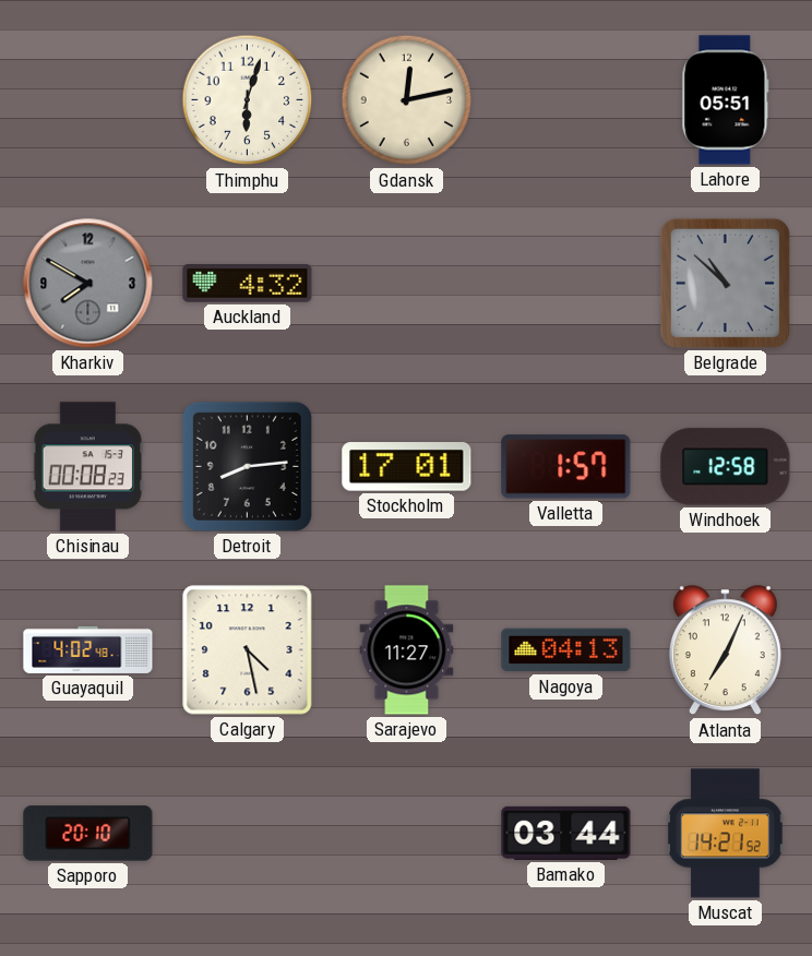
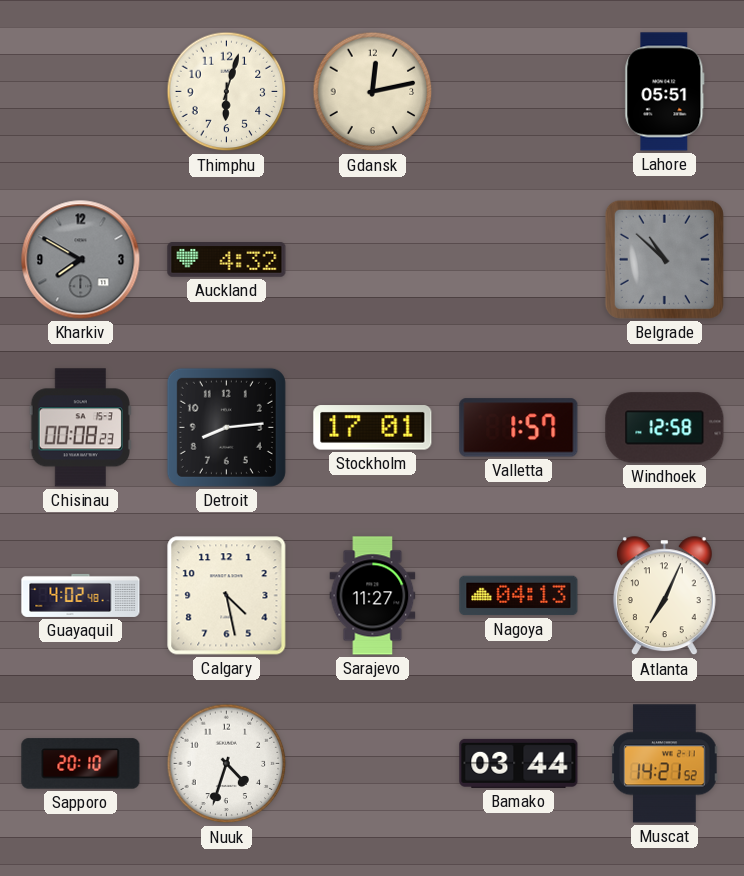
Nuuk: none -> 4:33 (227, 764)
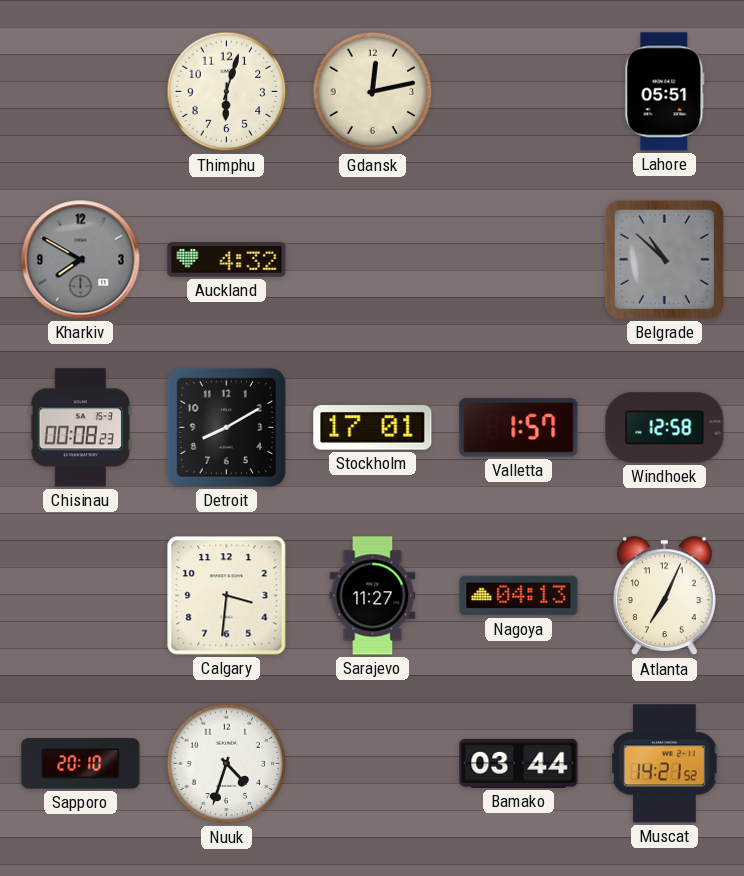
Detroit: 8:14 -> 8:10 (226, 427)
Guayaquil: 4:02 -> none (81, 595)
Calgary: 4:28 -> 3:31 (227, 596)
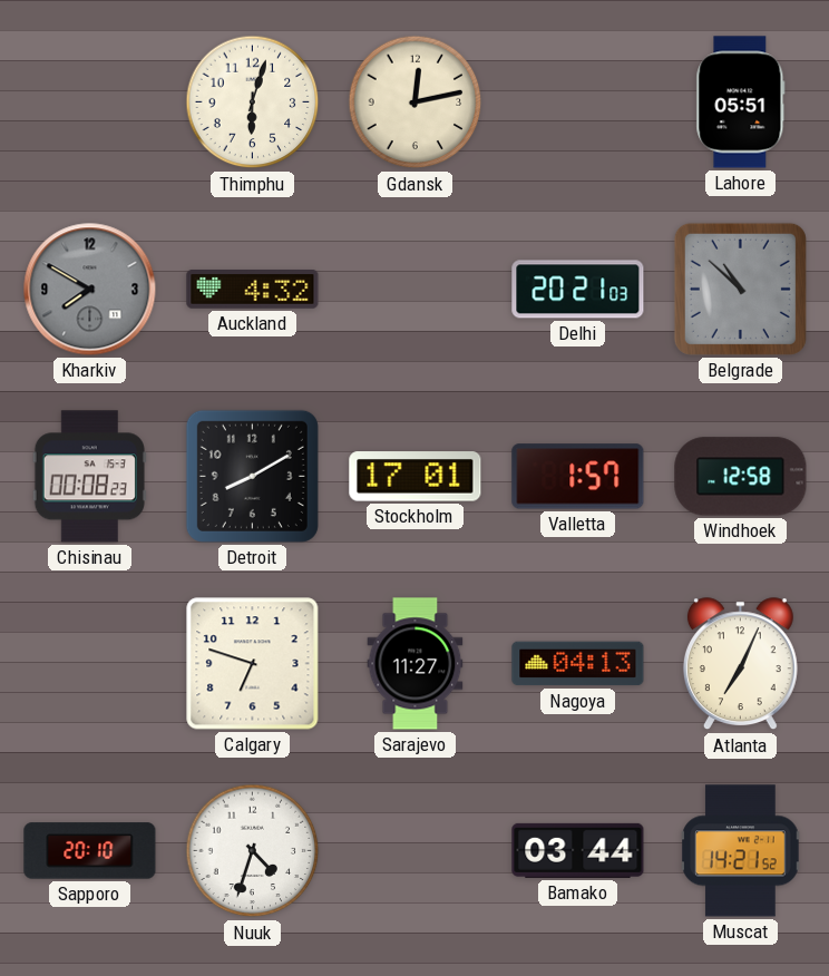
Delhi: none -> 20:21 (578, 290)
Calgary: 3:31 -> 6:48 (253, 664)
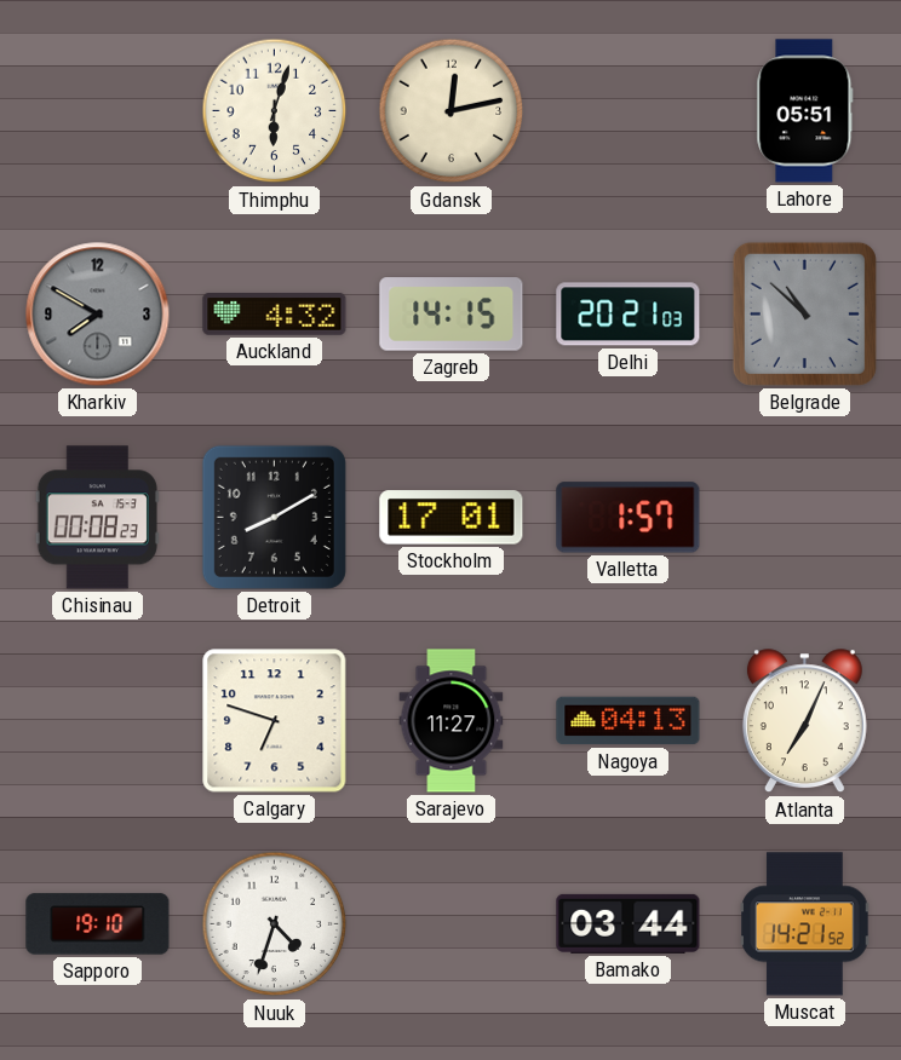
Zagreb: none -> 14:15 (452, 315)
Windhoek: 12:58 -> none (741, 477)
Sapporo: 20:10 -> 19:10 (98, 924)
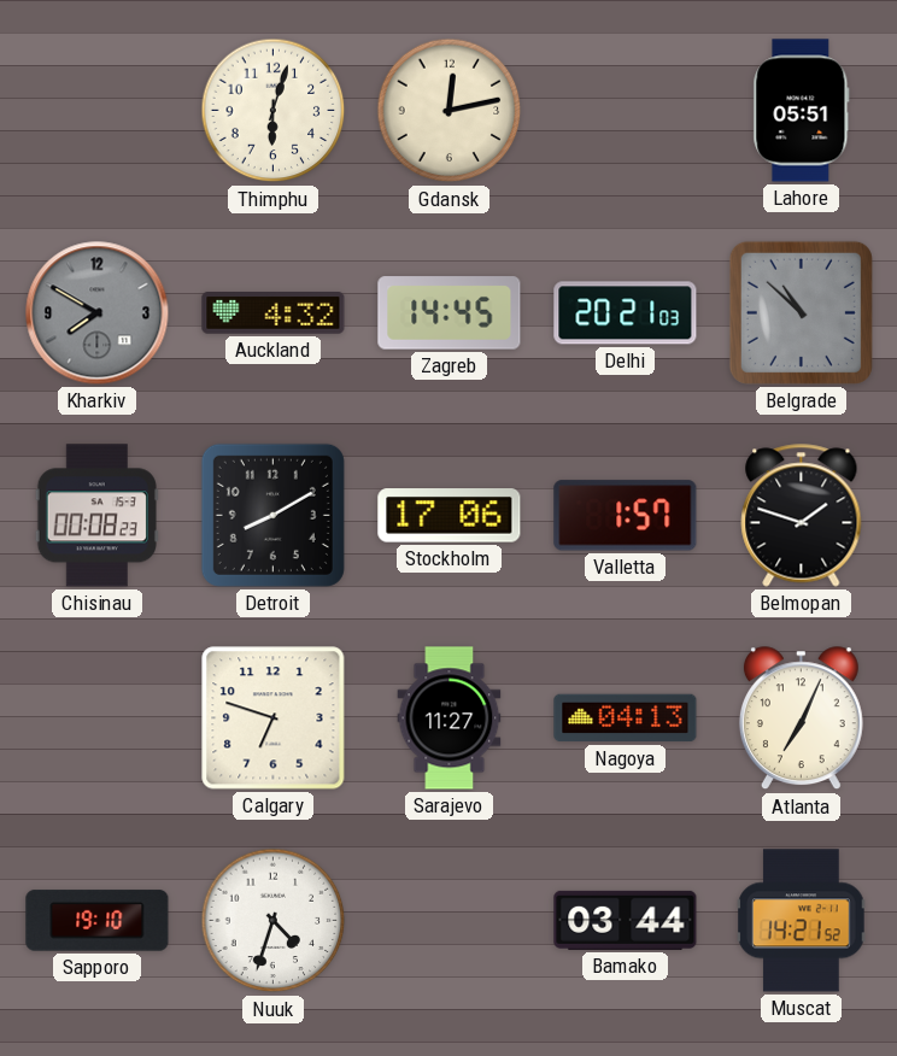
Zagreb: 14:15 -> 14:45 (450, 313)
Stockholm: 17:01 -> 17:06 (450, 516)
Belmopan: none -> 1:48 (802, 516)
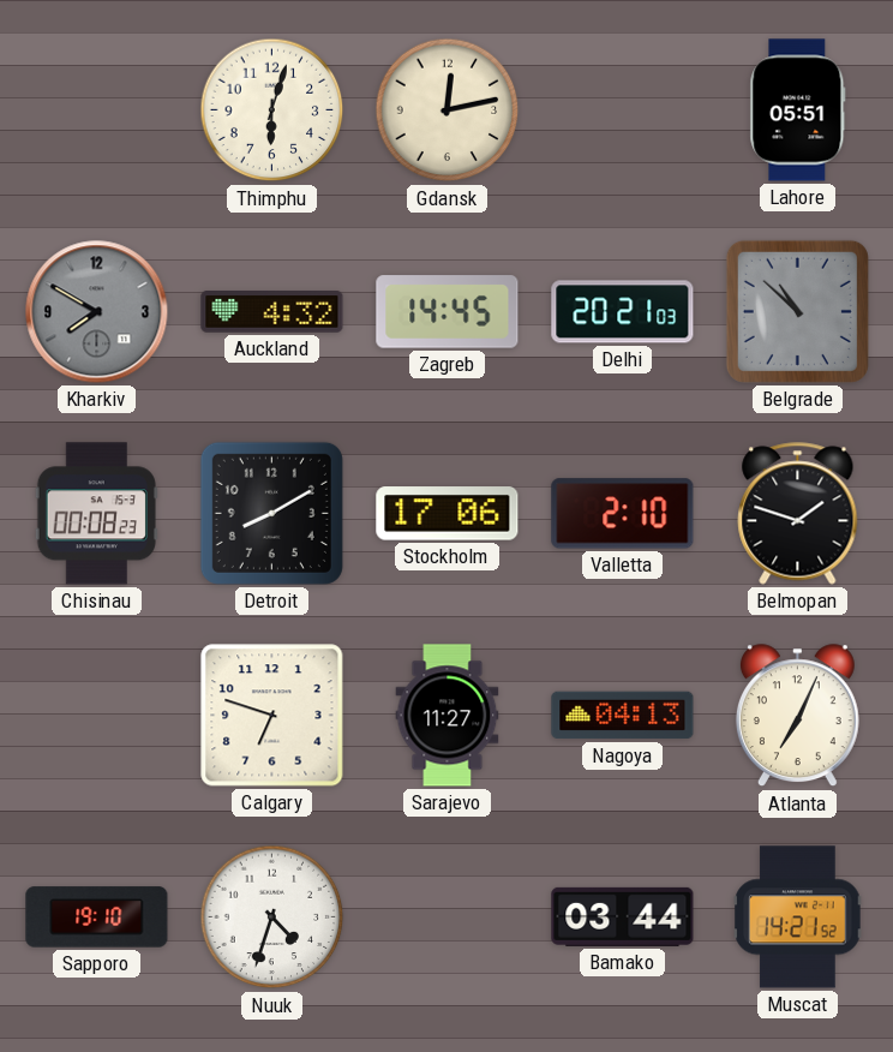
Valletta: 1:57 -> 2:10 (623, 514)
